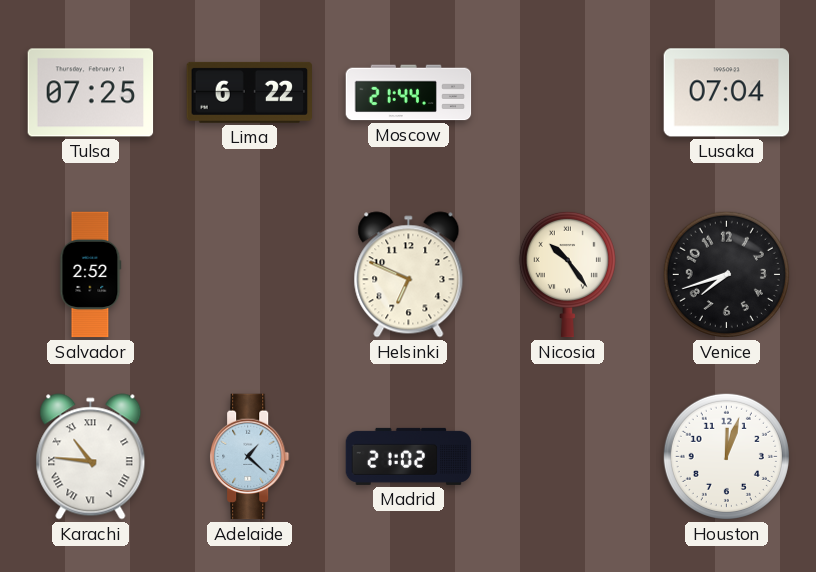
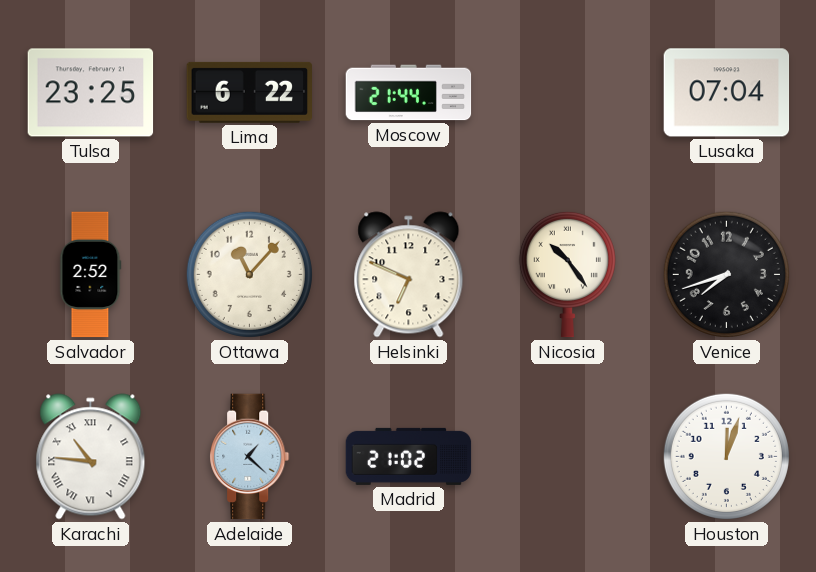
Tulsa: 07:25 -> 23:25 (91, 93)
Ottawa: none -> 11:07 (249, 274)
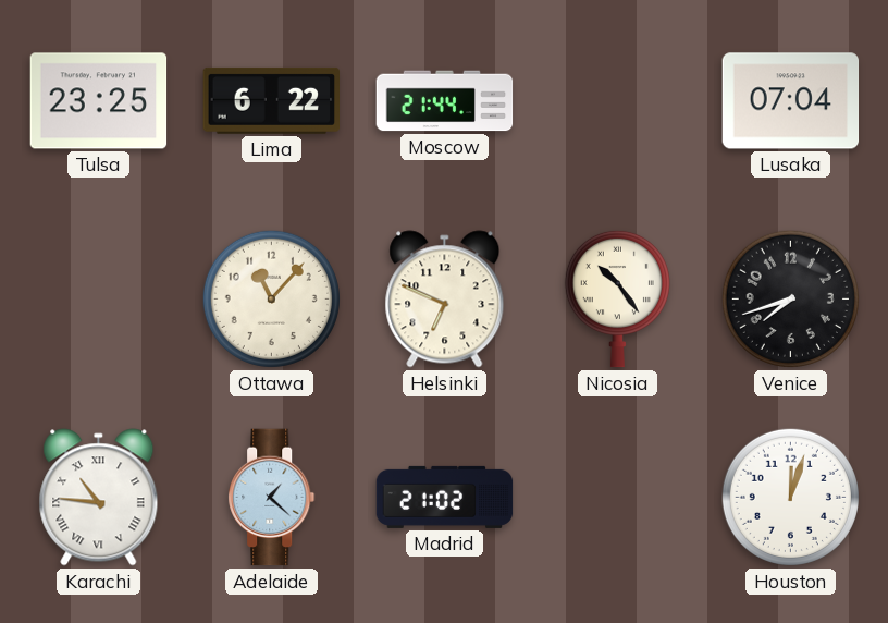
Salvador: 2:52 -> none (91, 275)
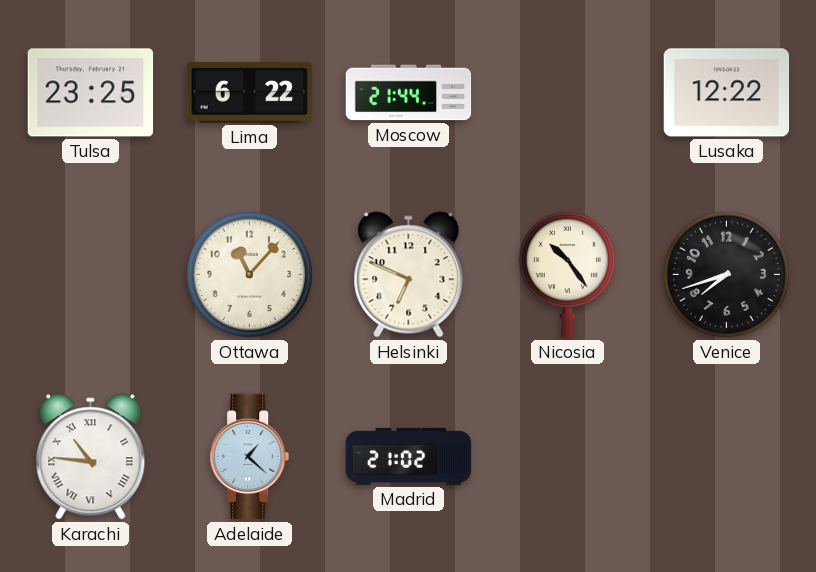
Lusaka: 07:04 -> 12:22 (727, 93)
Houston: 12:03 -> none (790, 497)
